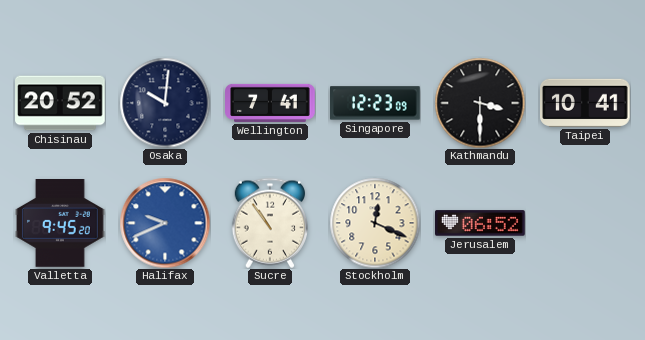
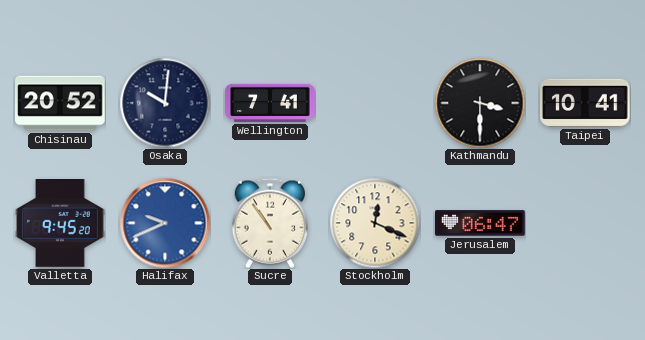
Singapore: 12:23 -> none (375, 103)
Jerusalem: 06:52 -> 06:47 (480, 223)
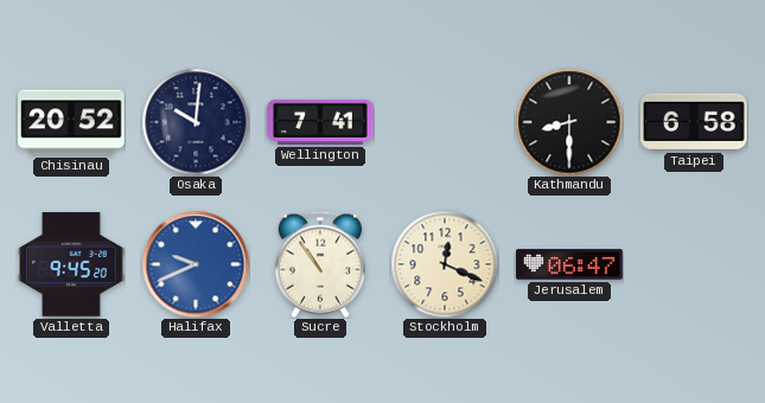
Kathmandu: 3:30 -> 8:30 (569, 122)
Taipei: 10:41 -> 6:58 (695, 122)
